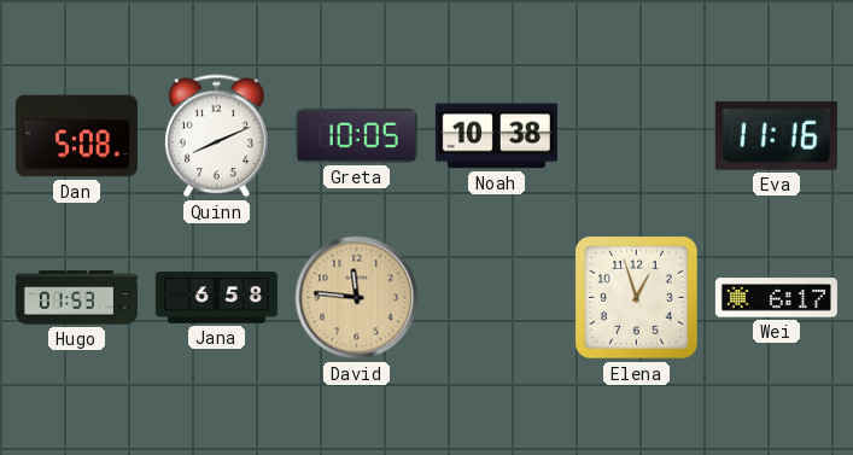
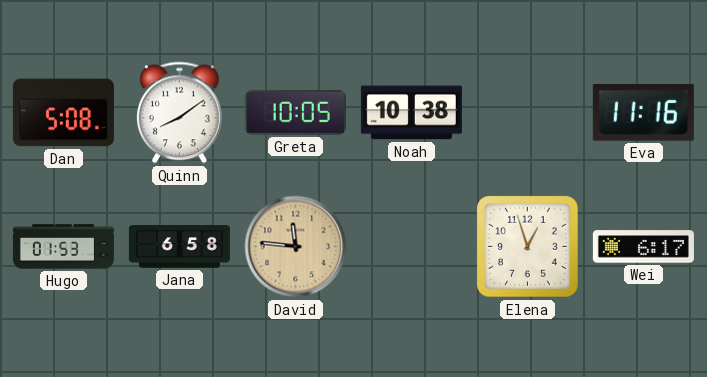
Quinn: 8:11 -> 8:09 (180, 113)
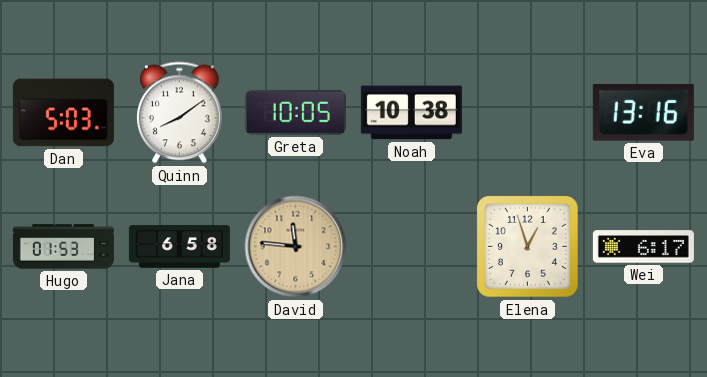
Dan: 5:08 -> 5:03 (63, 113)
Eva: 11:16 -> 13:16 (643, 112)
